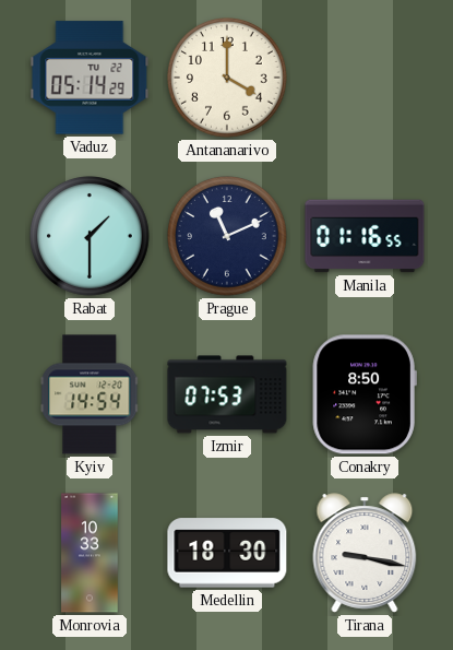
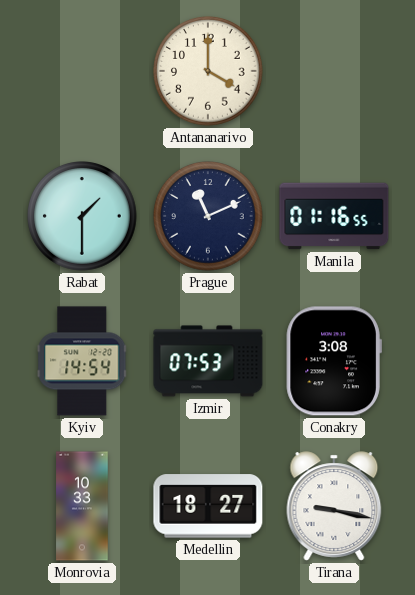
Vaduz: 05:14 -> none (90, 78)
Conakry: 8:50 -> 3:08 (334, 361)
Medellin: 18:30 -> 18:27 (208, 506)
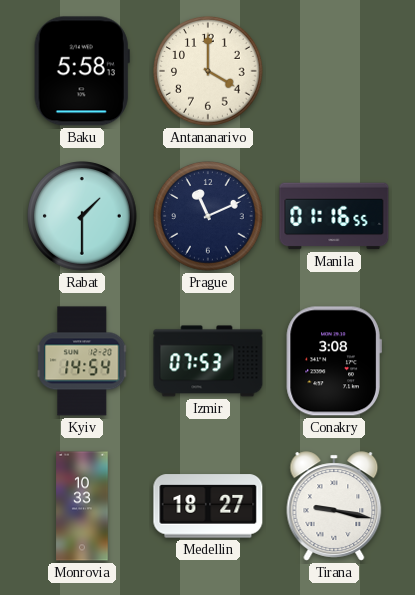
Baku: none -> 5:58 (82, 71)
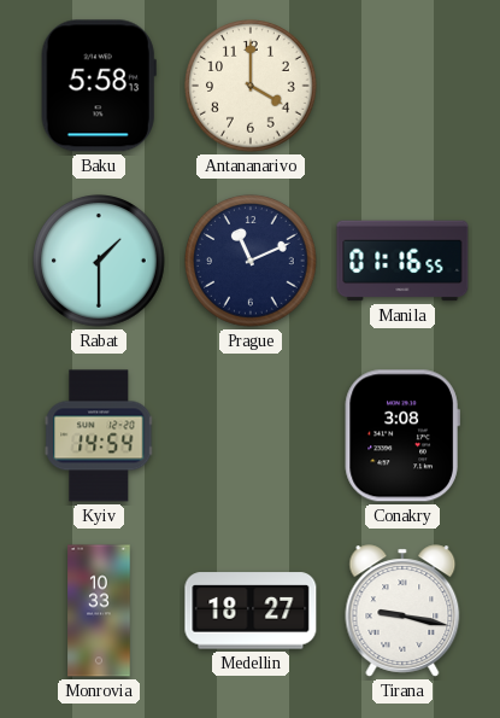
Izmir: 07:53 -> none (208, 361)
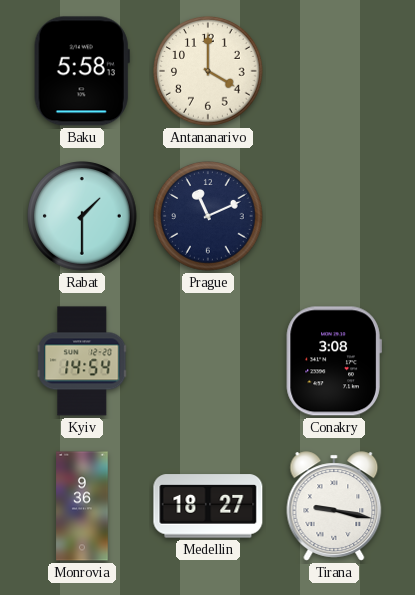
Manila: 01:16 -> none (402, 261)
Monrovia: 10:33 -> 9:36 (82, 506)
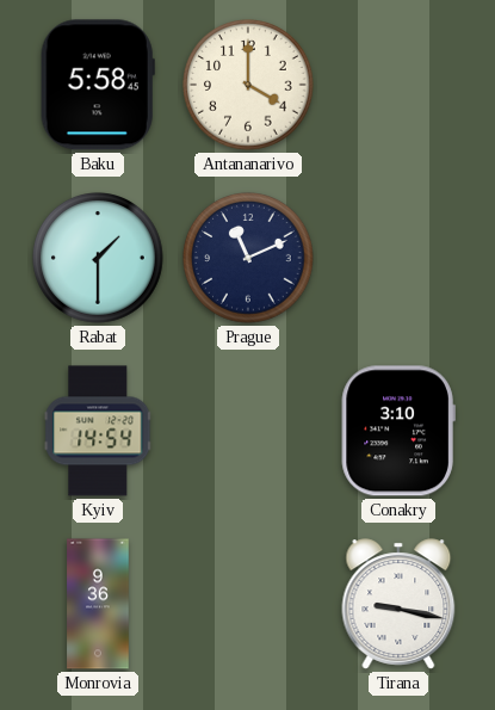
Baku: 5:58:13 -> 5:58:45 (98, 85)
Conakry: 3:08 -> 3:10 (398, 431)
Medellin: 18:27 -> none (208, 506)
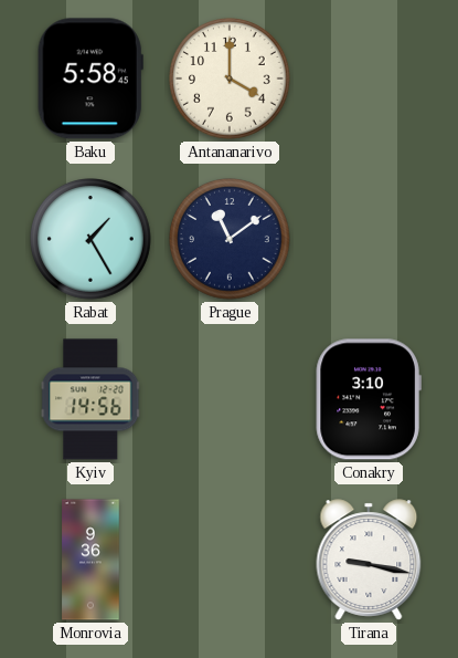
Rabat: 1:30 -> 1:25 (92, 240)
Prague: 11:11 -> 11:09 (231, 240)
Kyiv: 14:54 -> 14:56 (90, 399)
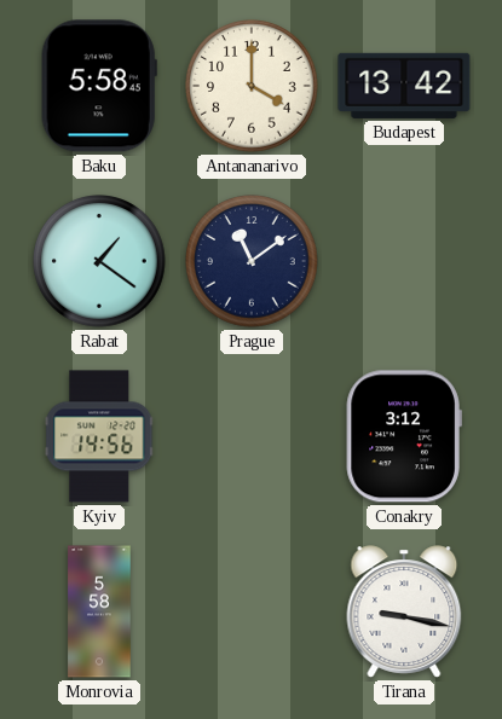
Budapest: none -> 13:42 (404, 86)
Rabat: 1:25 -> 1:21 (100, 262)
Conakry: 3:10 -> 3:12 (404, 436)
Monrovia: 9:36 -> 5:58 (99, 611)
